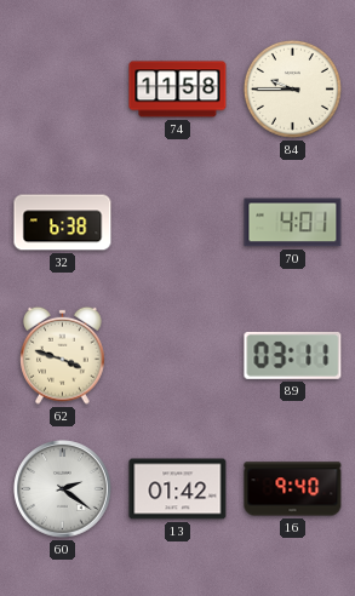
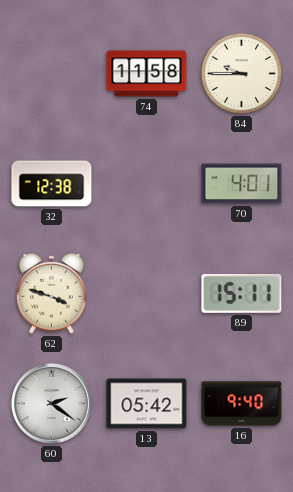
32: 6:38 -> 12:38 (52, 184)
89: 03:11 -> 15:11 (242, 293)
13: 01:42 -> 05:42 (147, 404)
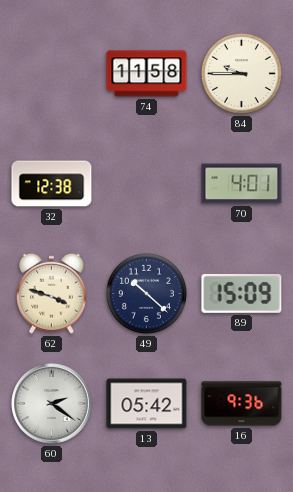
49: none -> 10:22 (146, 293)
89: 15:11 -> 15:09 (242, 293)
16: 9:40 -> 9:36 (242, 404)
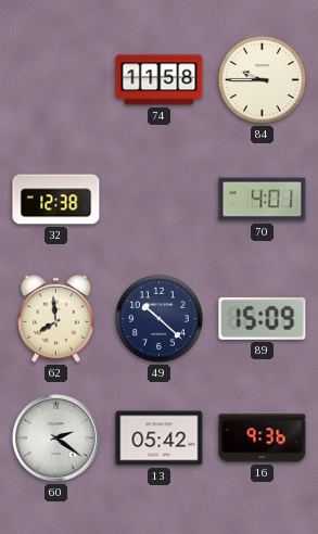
62: 3:48 -> 7:59 (56, 318)
